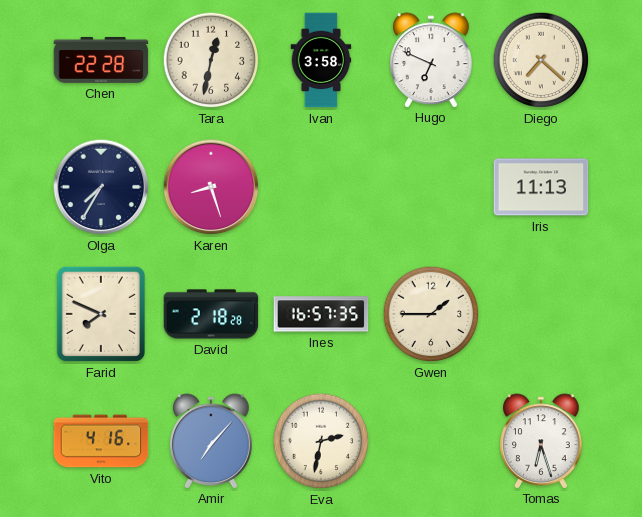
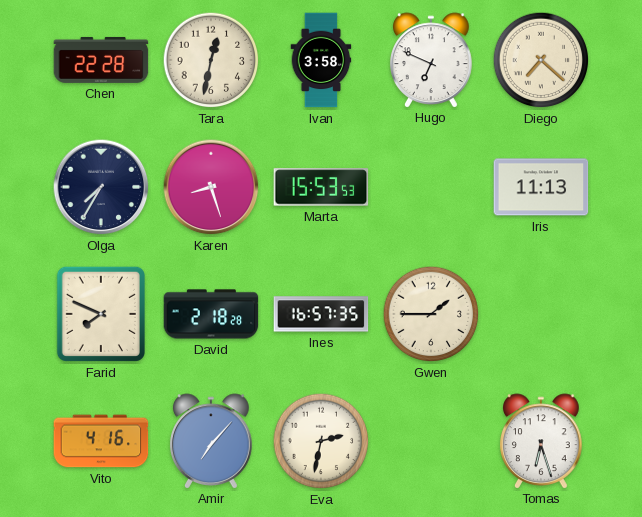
Marta: none -> 15:53 (321, 187)
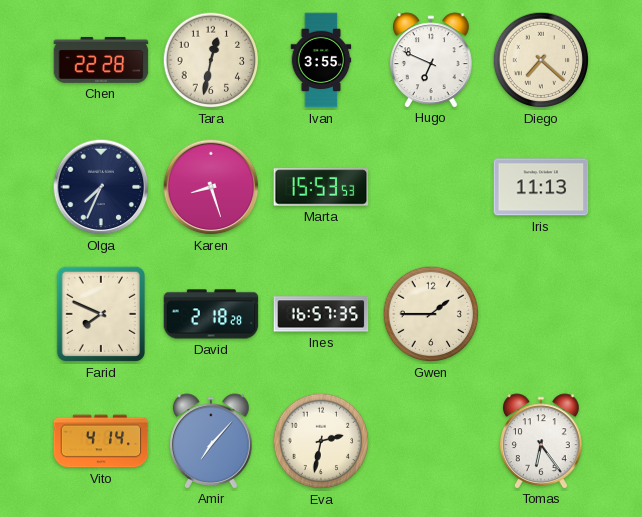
Ivan: 3:58 -> 3:55 (321, 60)
Olga: 7:35 -> 7:34 (101, 187)
Vito: 4:16 -> 4:14 (101, 441)
Tomas: 6:27 -> 6:24 (542, 441)
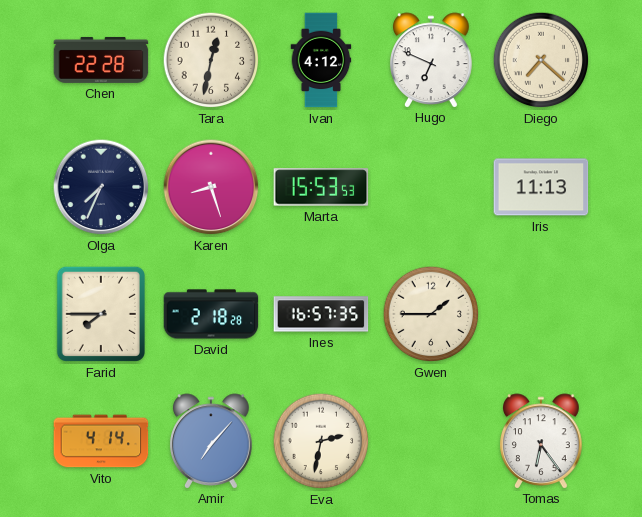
Ivan: 3:55 -> 4:12 (321, 60)
Farid: 7:49 -> 7:45 (101, 314)
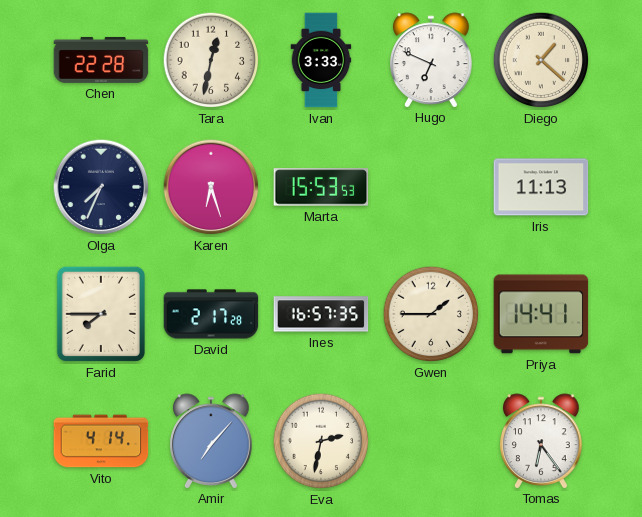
Ivan: 4:12 -> 3:33 (321, 60)
Diego: 7:22 -> 1:22 (541, 60)
Karen: 8:27 -> 6:27 (211, 187)
David: 2:18 -> 2:17 (211, 314)
Priya: none -> 14:41 (541, 314)
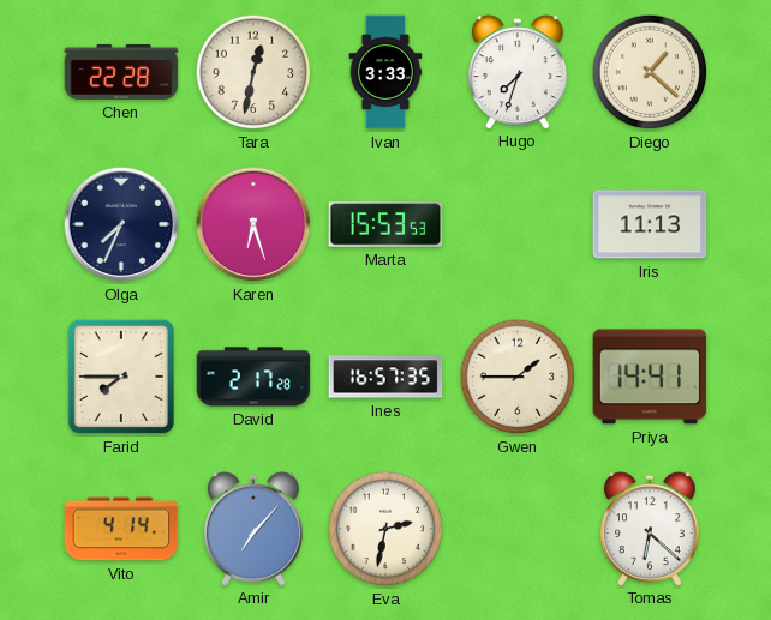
Hugo: 6:49 -> 7:33 (519, 72)
Tomas: 6:24 -> 6:22 (651, 529)
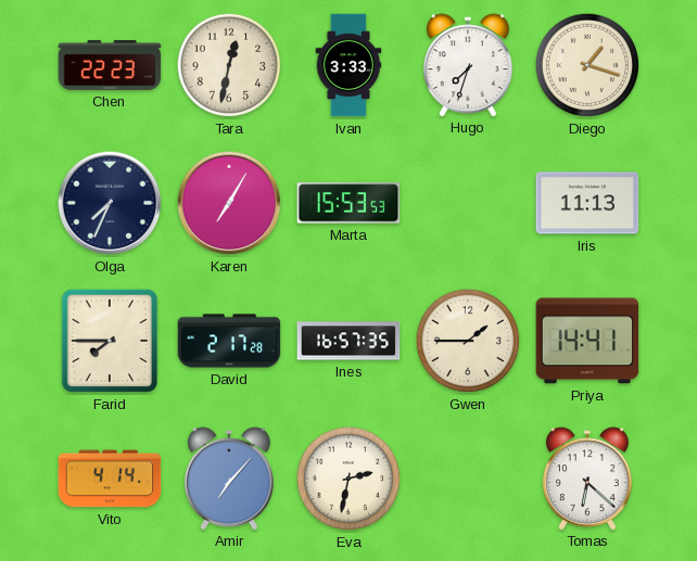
Chen: 22:28 -> 22:23 (110, 65)
Diego: 1:22 -> 1:18 (587, 65)
Karen: 6:27 -> 7:05 (229, 203)
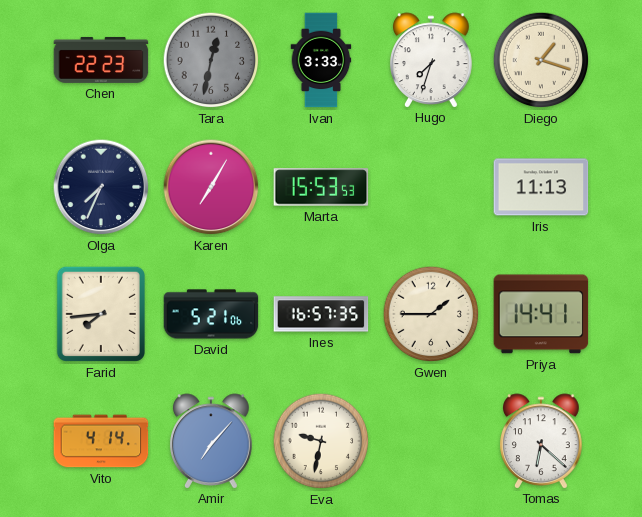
Tara dial: cream -> grey (211, 60)
Farid: 7:45 -> 7:44 (101, 314)
David: 2:17 -> 5:21 (211, 314)
Eva: 2:32 -> 9:32 (321, 441)
